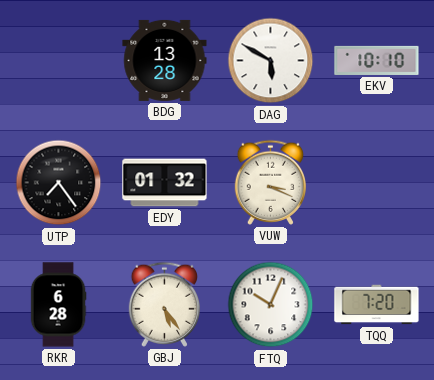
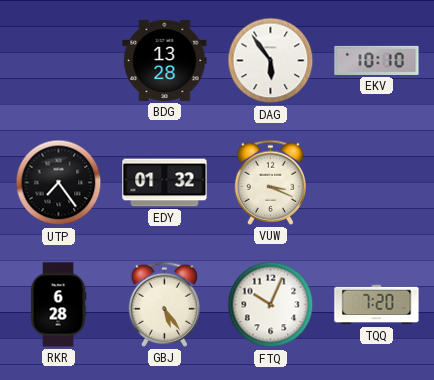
DAG: 5:50 -> 5:54 (271, 61)
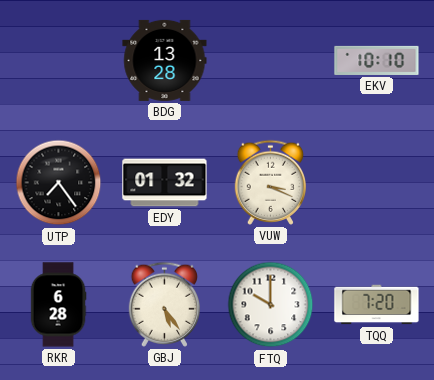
DAG: 5:54 -> none (271, 61)
FTQ: 10:04 -> 10:00 (271, 305)
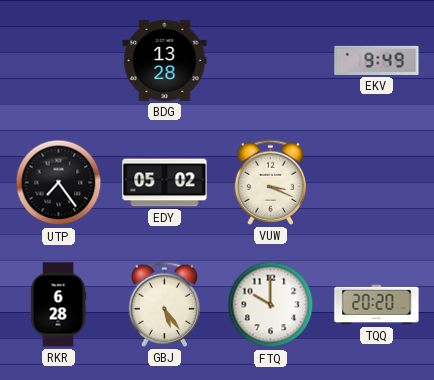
EKV: 10:10 -> 9:49 (377, 60)
EDY: 01:32 -> 05:02 (165, 183)
TQQ: 7:20 -> 20:20 (377, 305)
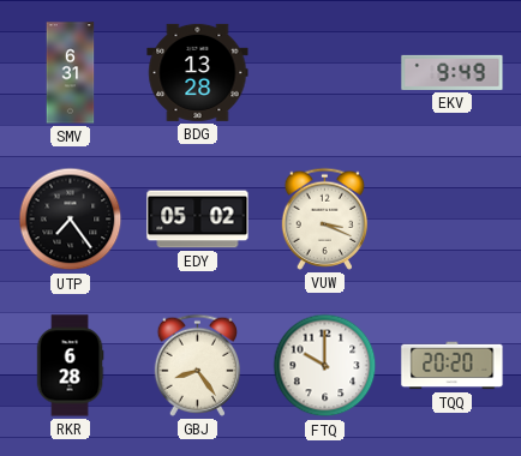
SMV: none -> 6:31 (71, 73)
GBJ: 5:24 -> 8:24 (198, 365)
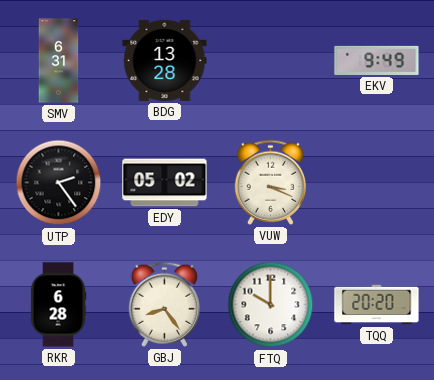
UTP: 7:24 -> 2:24 (59, 183)
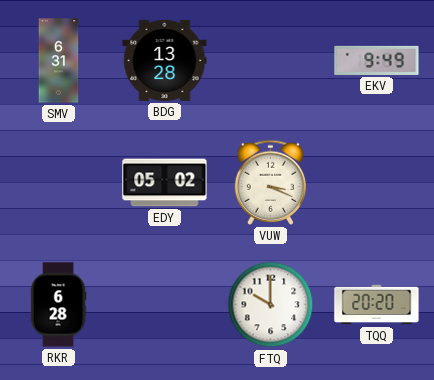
UTP: 2:24 -> none (59, 183)
GBJ: 8:24 -> none (165, 304)
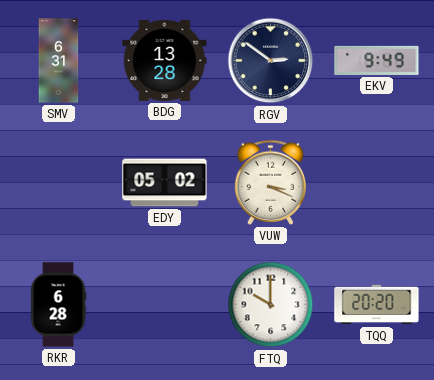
RGV: none -> 2:51 (271, 61)
